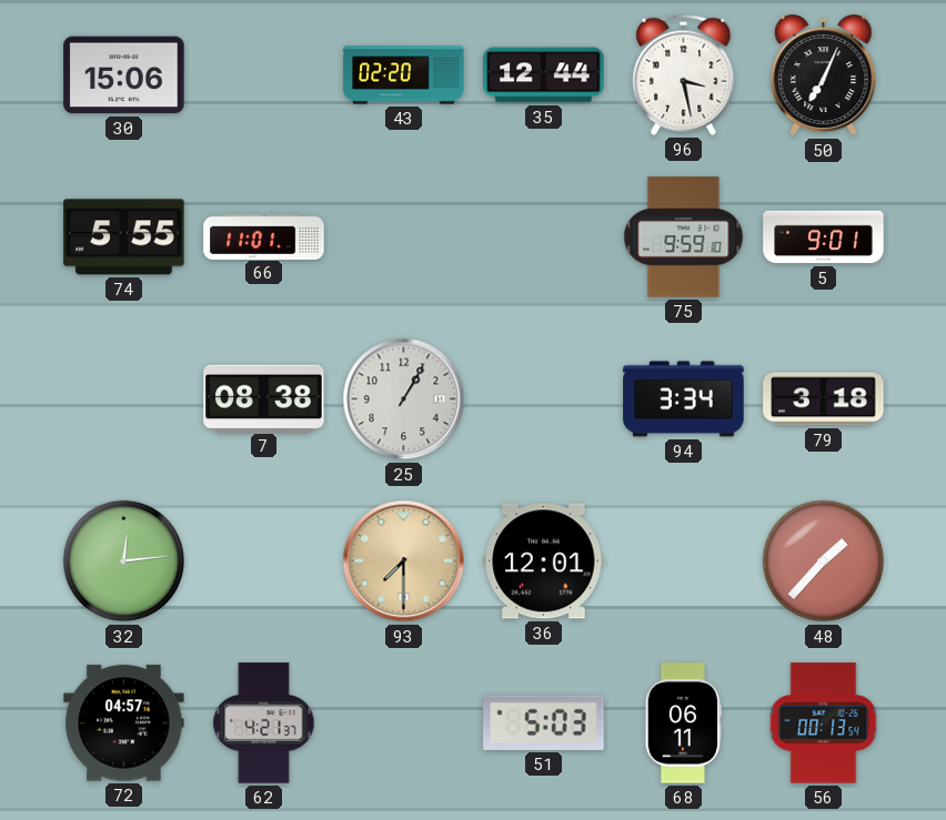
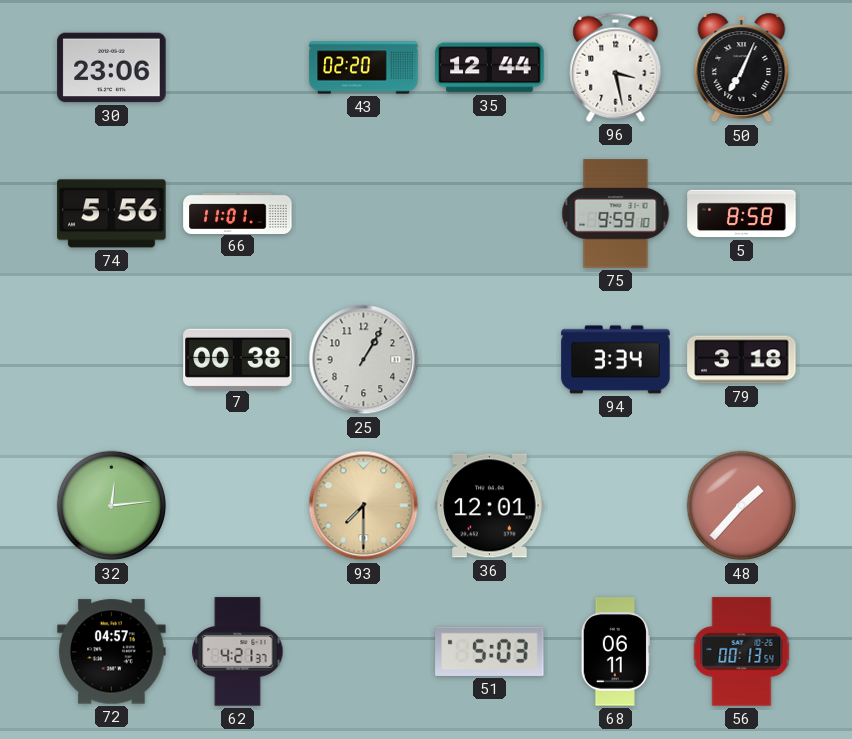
30: 15:06 -> 23:06 (112, 68)
74: 5:55 -> 5:56 (112, 214)
5: 9:01 -> 8:58 (742, 214)
7: 08:38 -> 00:38 (238, 359)
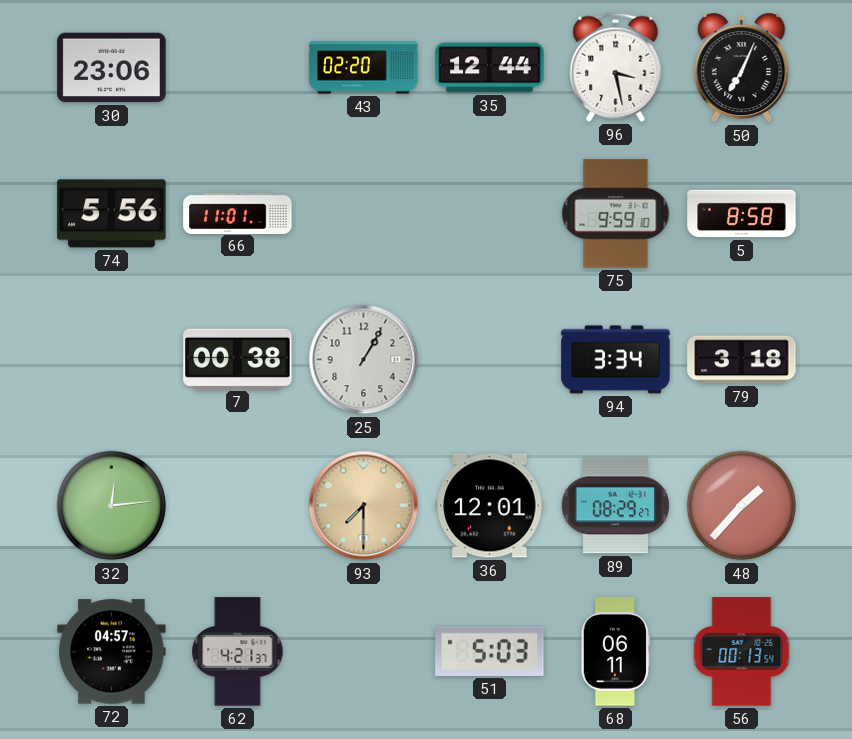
89: none -> 08:29 (615, 506)
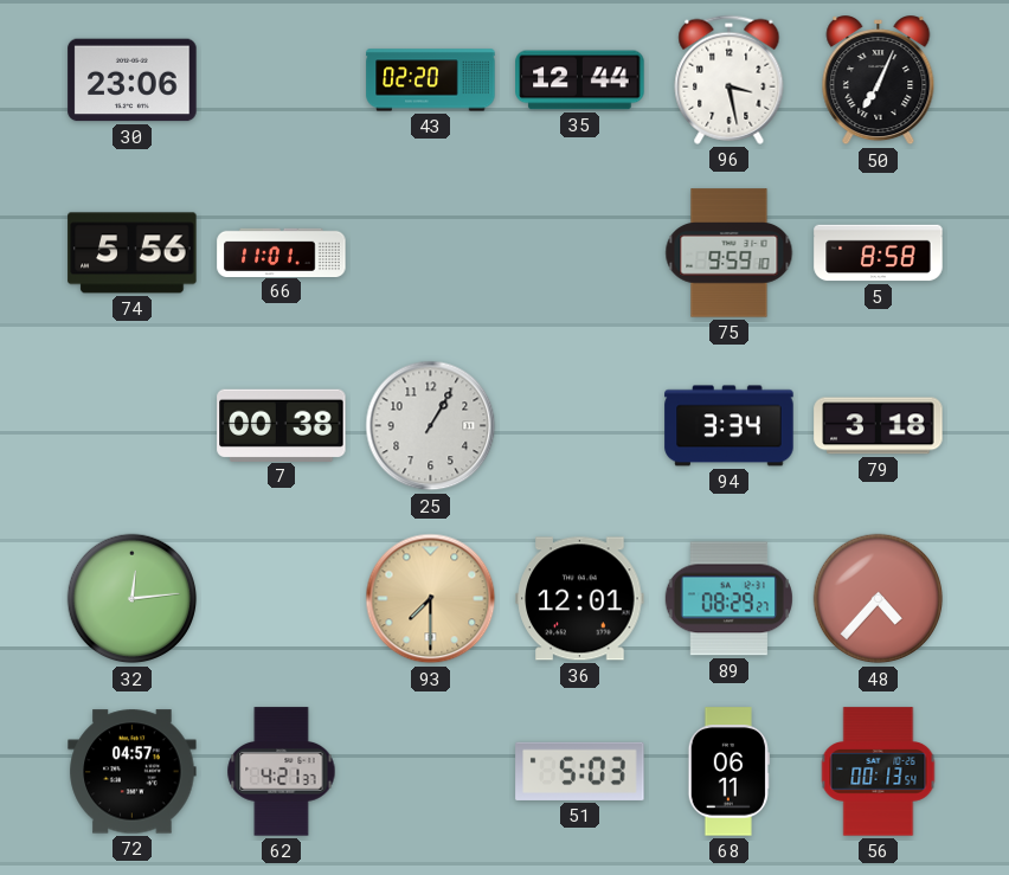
48: 1:37 -> 4:37 (879, 599)
